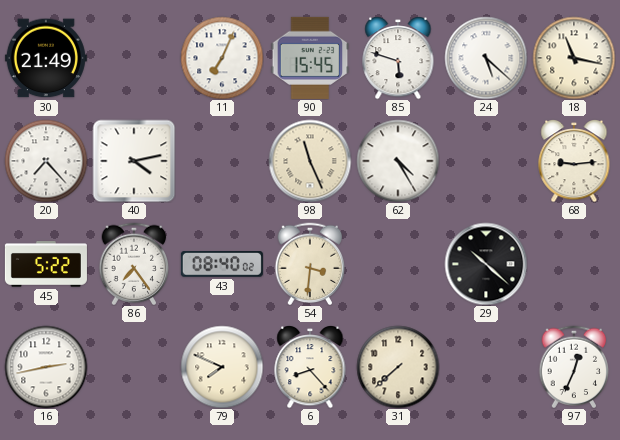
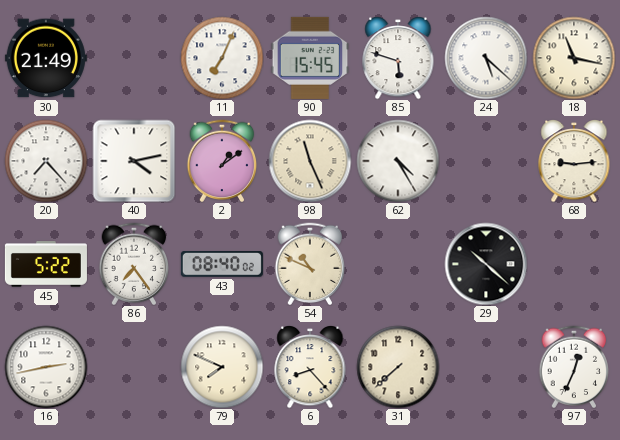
2: none -> 1:09 (222, 161)
54: 3:31 -> 10:49 (310, 264)
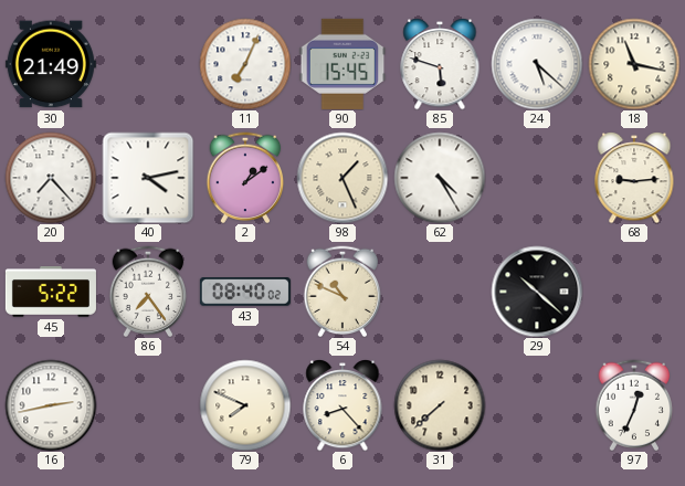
98: 11:26 -> 1:26 (342, 178)
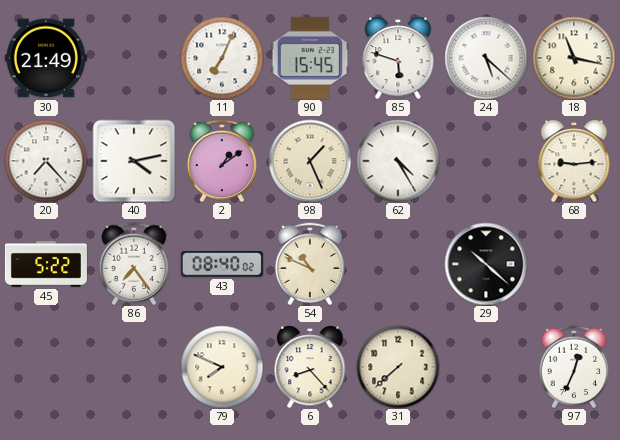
16: 2:43 -> none (51, 405)
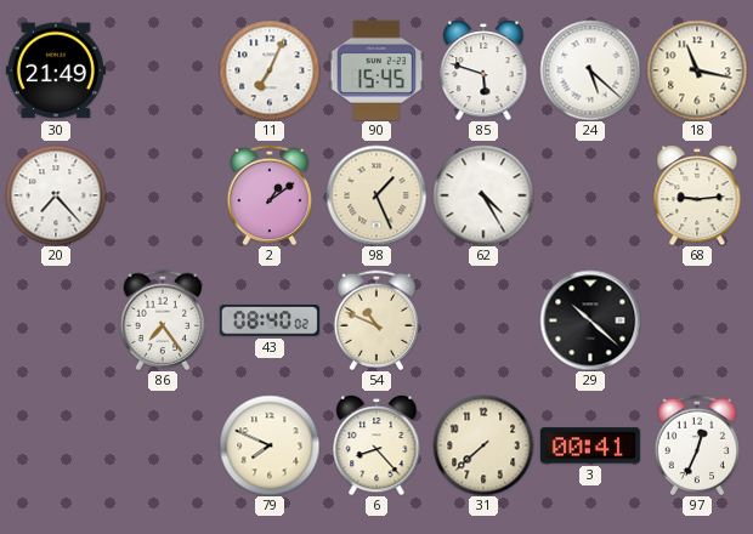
40: 4:13 -> none (134, 161)
45: 5:22 -> none (46, 264)
3: none -> 00:41 (590, 445)
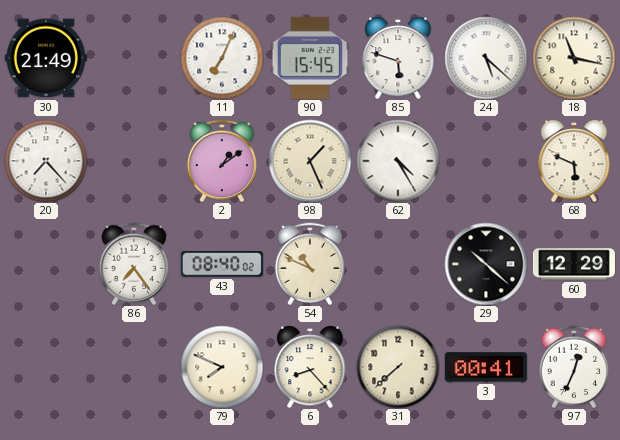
68: 9:14 -> 5:49 (574, 161)
60: none -> 12:29 (574, 264)
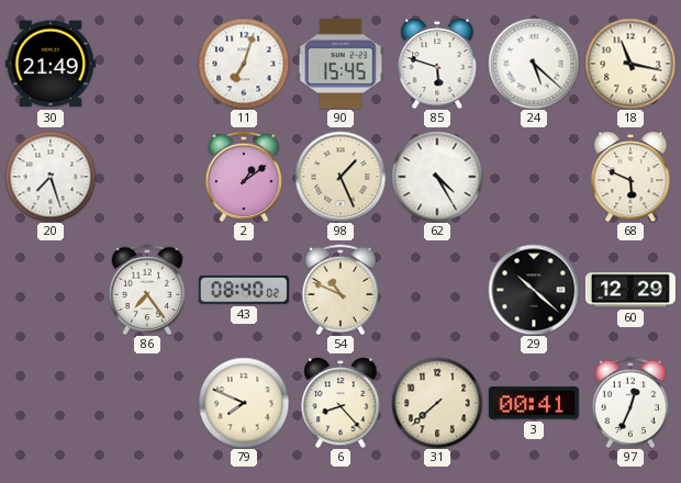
11: 7:04 -> 7:03 (244, 64)
20: 7:23 -> 7:27 (51, 177)
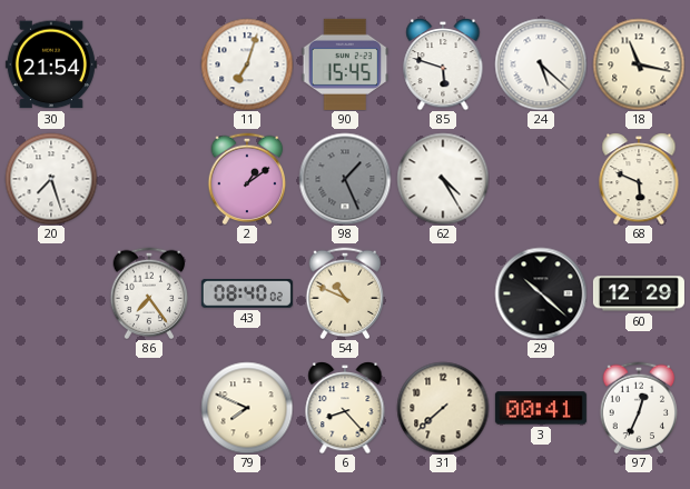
30: 21:49 -> 21:54 (51, 64)
98 dial: cream -> grey (345, 179)
